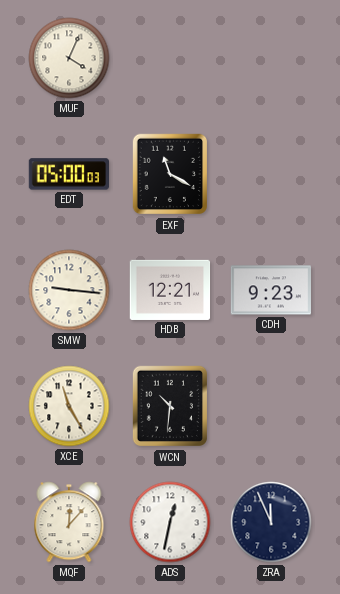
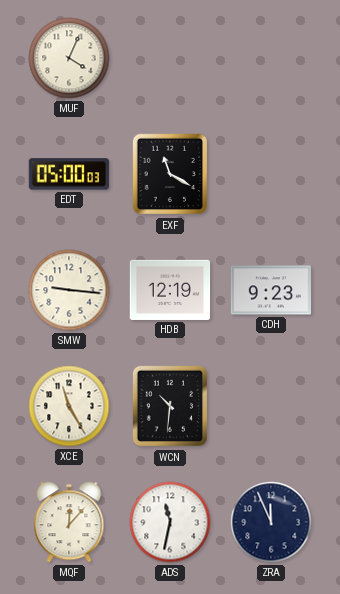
HDB: 12:21 -> 12:19 (170, 290)
ADS: 12:32 -> 11:32 (170, 522)
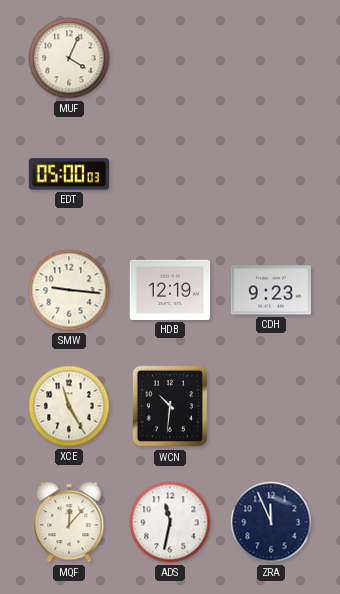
EXF: 11:20 -> none (169, 174)
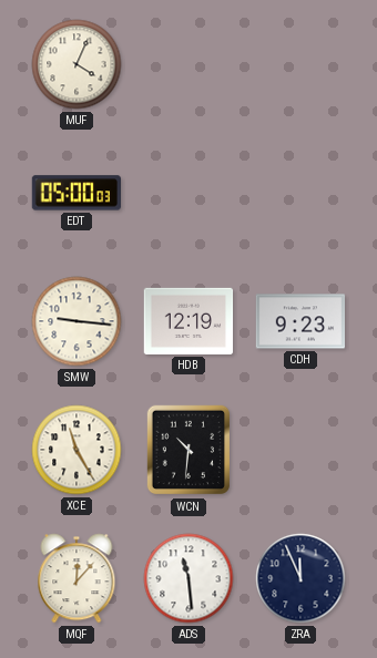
ADS: 11:32 -> 11:29 (188, 578)
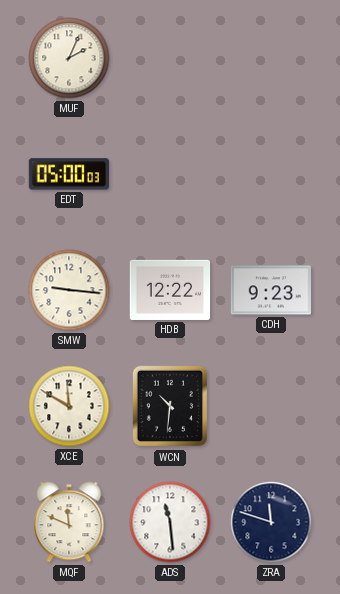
MUF: 4:04 -> 2:04 (69, 58)
HDB: 12:19 -> 12:22 (170, 290)
XCE: 11:25 -> 11:50 (69, 406)
MQF: 12:07 -> 11:49 (69, 522)
ZRA: 11:56 -> 11:48 (271, 522)
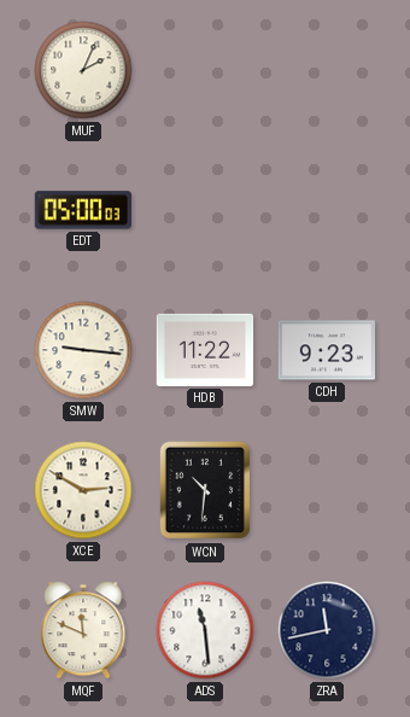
HDB: 12:22 -> 11:22 (205, 350)
XCE: 11:50 -> 2:50 (83, 490)
ZRA: 11:48 -> 11:43 (327, 630)
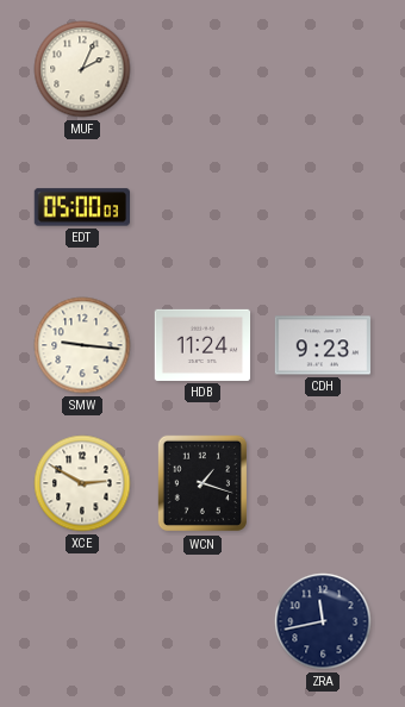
HDB: 11:22 -> 11:24 (202, 345)
WCN: 10:31 -> 1:18 (201, 483)
MQF: 11:49 -> none (83, 630)
ADS: 11:29 -> none (205, 630)
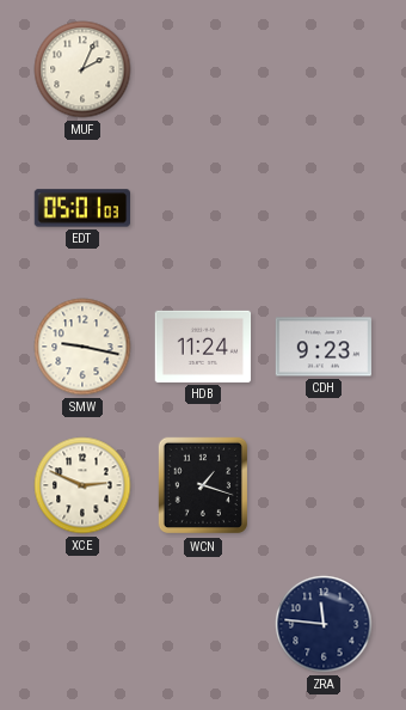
EDT: 05:00 -> 05:01 (81, 208)
SMW: 9:16 -> 9:17 (82, 347)
XCE: 2:50 -> 2:49 (82, 485)
ZRA: 11:43 -> 11:46 (324, 624)
